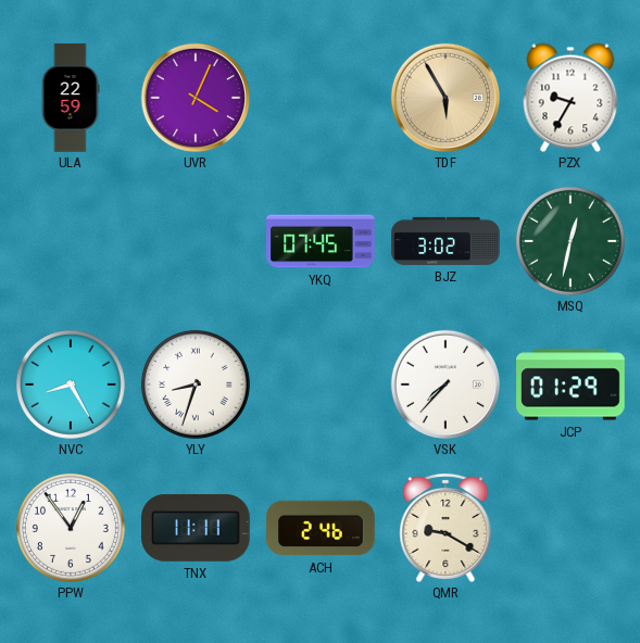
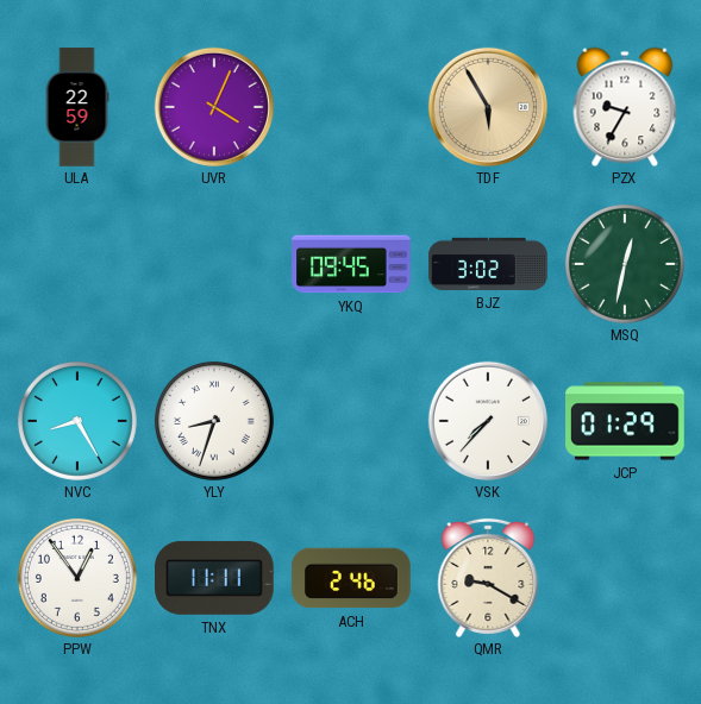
YKQ: 07:45 -> 09:45 (351, 264)
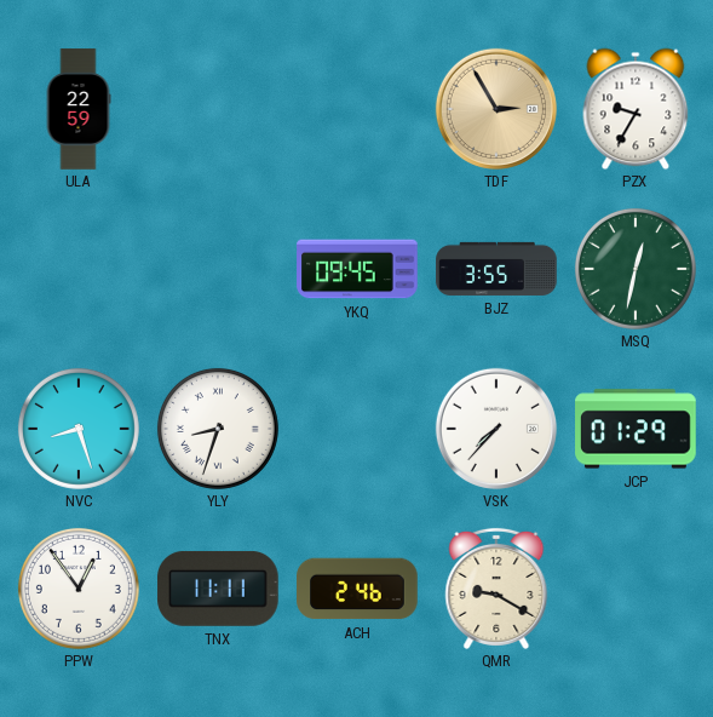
UVR: 4:04 -> none (214, 107)
TDF: 5:55 -> 2:55 (496, 109)
BJZ: 3:02 -> 3:55 (496, 269)
NVC: 8:25 -> 8:27 (79, 429)
